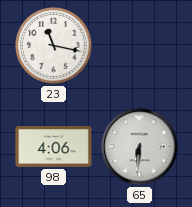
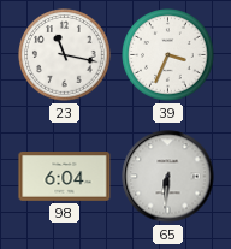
39: none -> 3:34 (168, 55)
98: 4:06 -> 6:04 (65, 177)
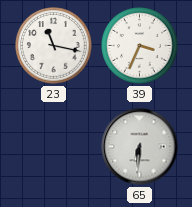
98: 6:04 -> none (65, 177)
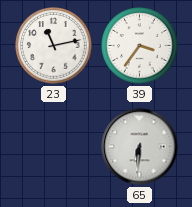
23: 11:17 -> 11:13 (54, 46)
39: 3:34 -> 3:36 (140, 46)
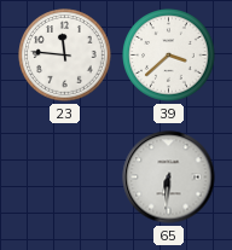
23: 11:13 -> 11:46 (65, 56)
39: 3:36 -> 3:38 (169, 56)
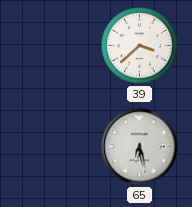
23: 11:46 -> none (65, 56)
65: 6:31 -> 6:28 (140, 147)
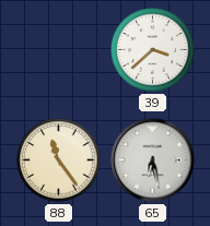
88: none -> 11:24 (59, 160)
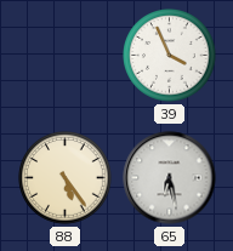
39: 3:38 -> 3:56 (170, 56)
88: 11:24 -> 5:24 (66, 178)
